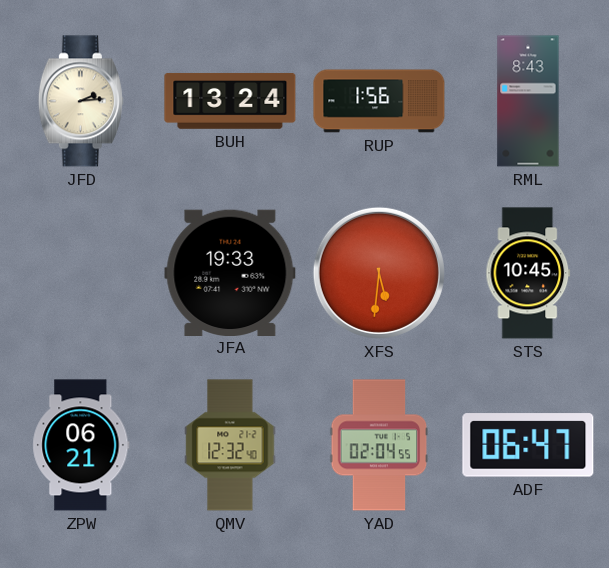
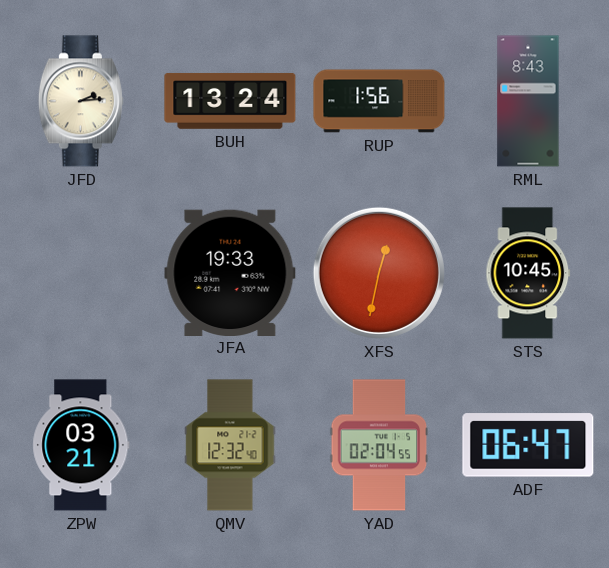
XFS: 5:31 -> 12:32 (379, 273)
ZPW: 06:21 -> 03:21 (81, 445)
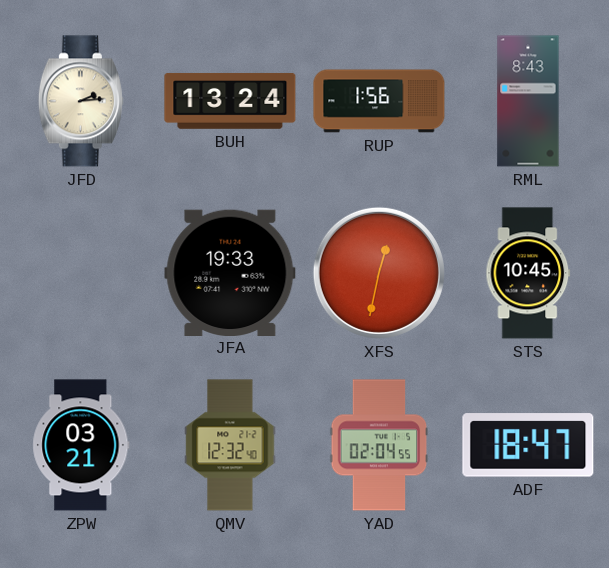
ADF: 06:47 -> 18:47 (528, 445)
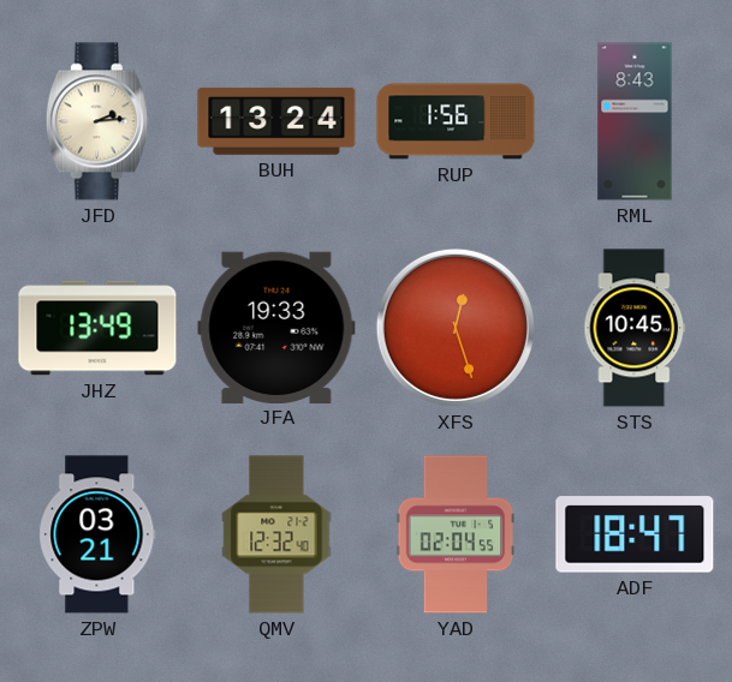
JHZ: none -> 13:49 (97, 328)
XFS: 12:32 -> 12:27 (456, 328)
